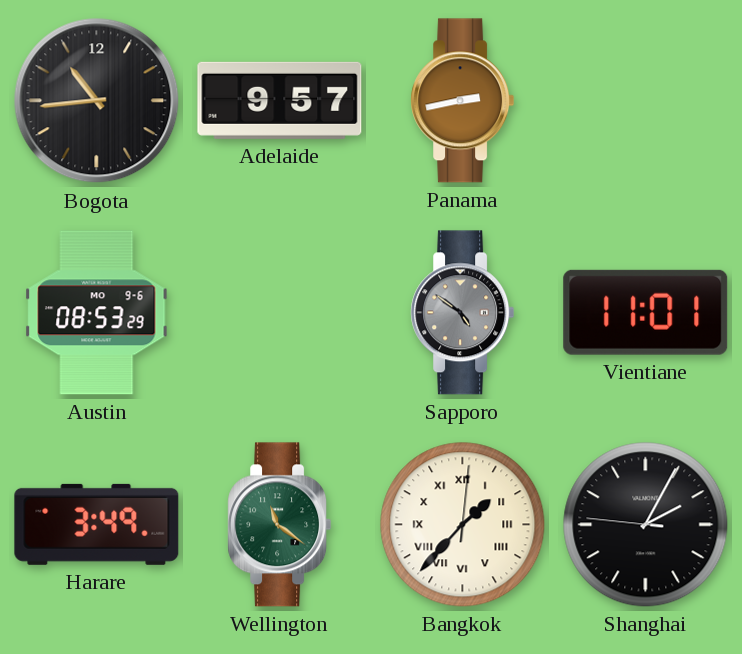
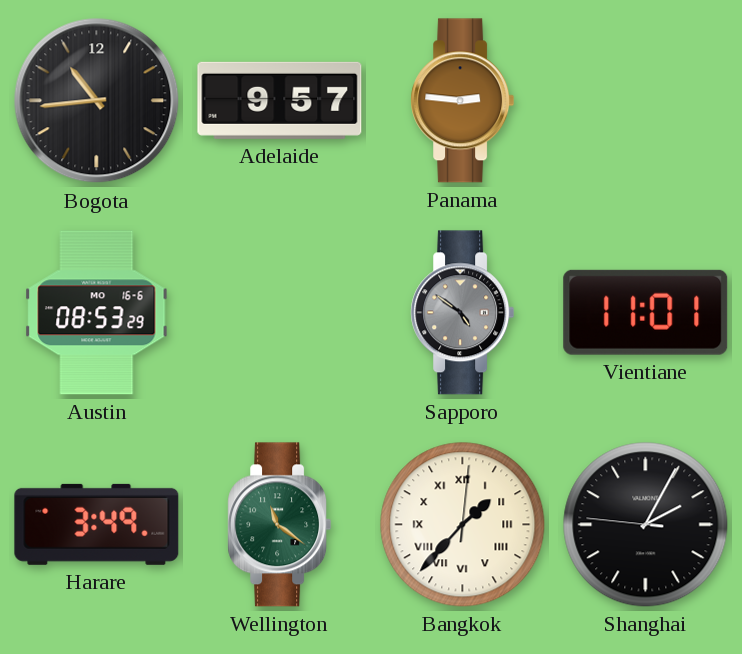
Panama: 2:43 -> 2:46 (463, 101)
Austin date: MO 9-6 -> MO 16-6 (97, 313)
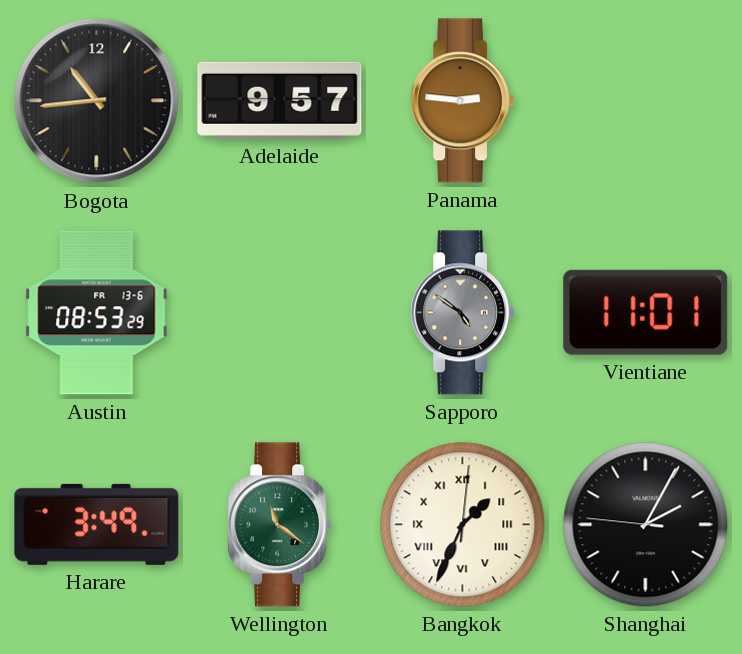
Austin date: MO 16-6 -> FR 13-6 (97, 313)
Bangkok: 1:37 -> 1:34 (463, 525)
